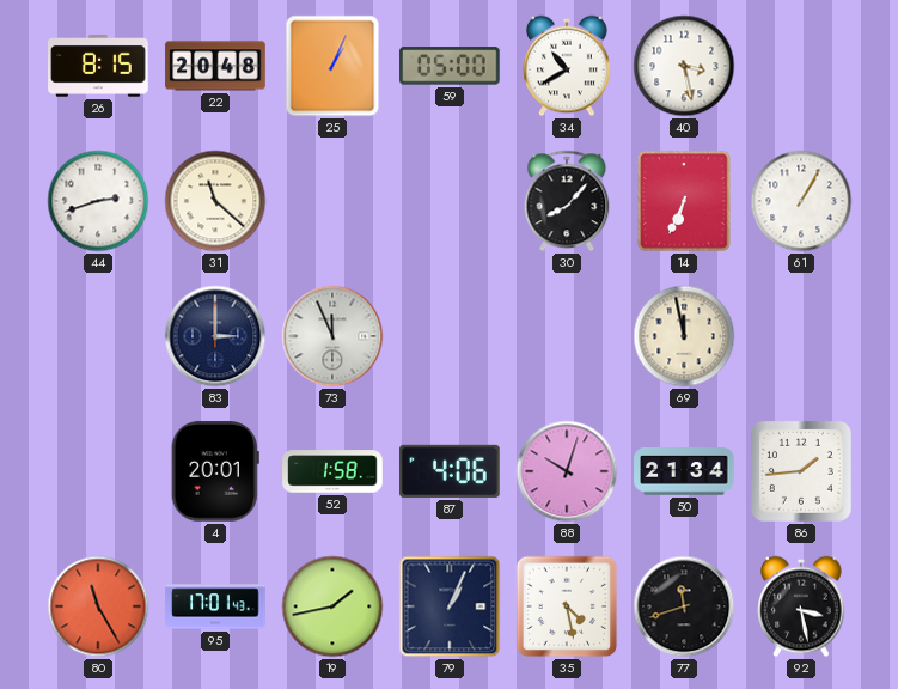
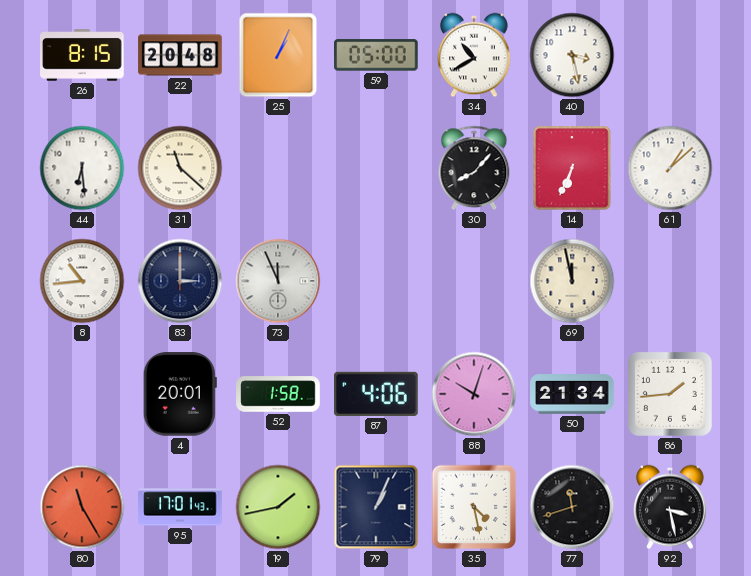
44: 2:42 -> 6:29 (82, 168)
61: 1:05 -> 1:08 (670, 168)
8: none -> 10:44 (82, 281)
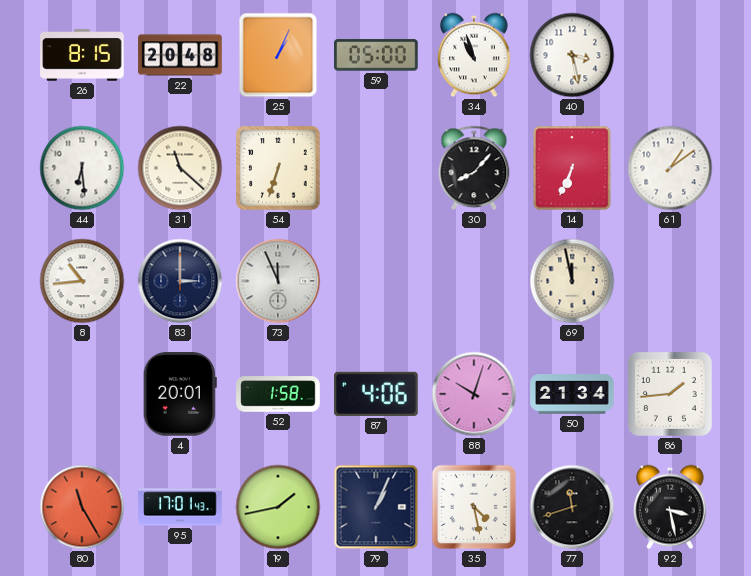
34: 10:40 -> 10:57 (474, 55)
54: none -> 6:33 (278, 168)
61: 1:08 -> 1:09 (670, 168)
